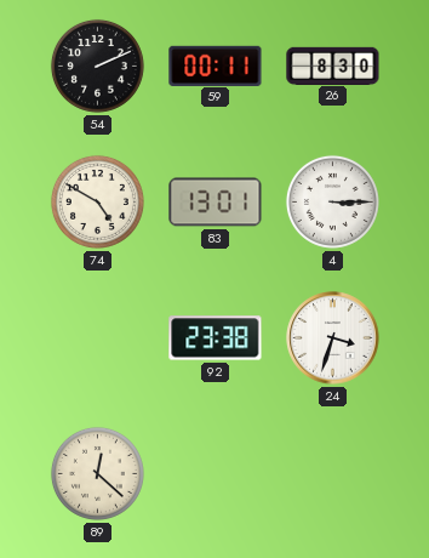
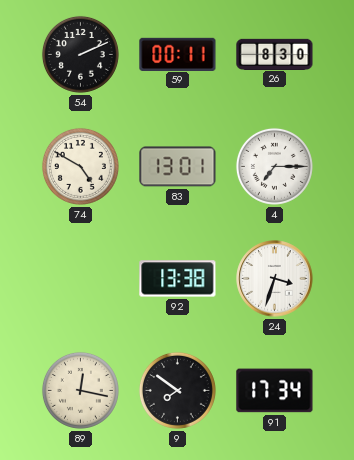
4: 3:15 -> 7:15 (274, 166)
92: 23:38 -> 13:38 (178, 279)
89: 12:22 -> 12:17 (80, 390)
9: none -> 7:51 (177, 390)
91: none -> 17:34 (275, 391)
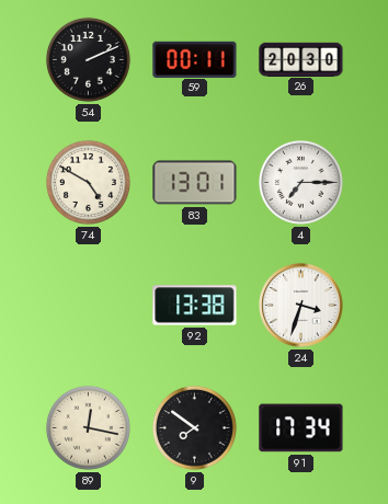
26: 8:30 -> 20:30 (301, 59)
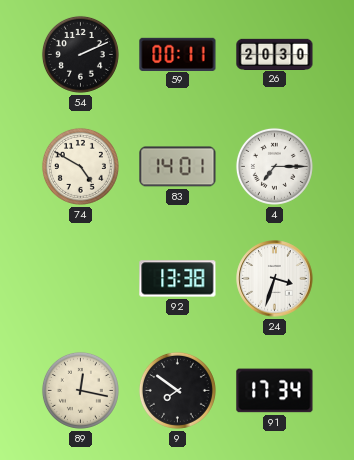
83: 13:01 -> 14:01 (178, 167)
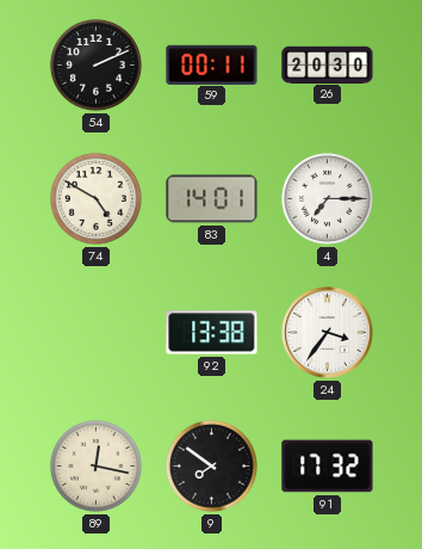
24: 3:33 -> 3:36 (328, 333)
91: 17:34 -> 17:32 (328, 467)
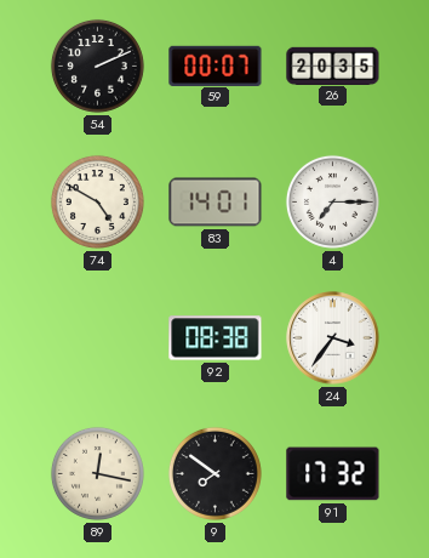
59: 00:11 -> 00:07 (216, 66)
26: 20:30 -> 20:35 (333, 66)
92: 13:38 -> 08:38 (216, 338)
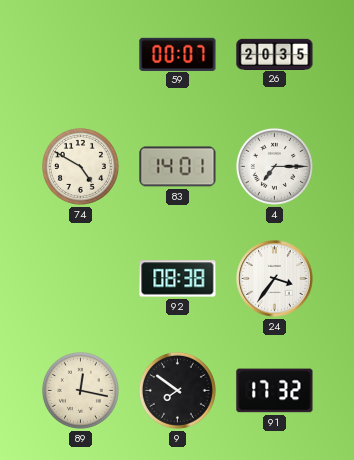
54: 2:11 -> none (97, 66)
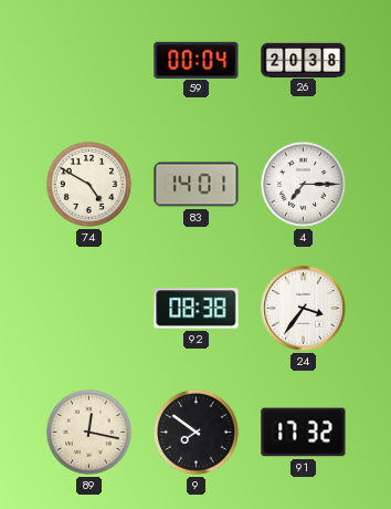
59: 00:07 -> 00:04 (197, 60)
26: 20:35 -> 20:38 (304, 60)
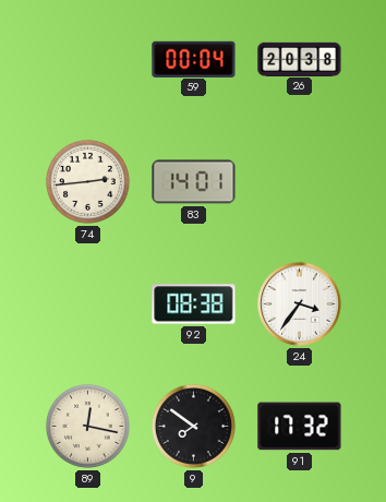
74: 4:50 -> 2:44 (87, 181)
4: 7:15 -> none (303, 184)
